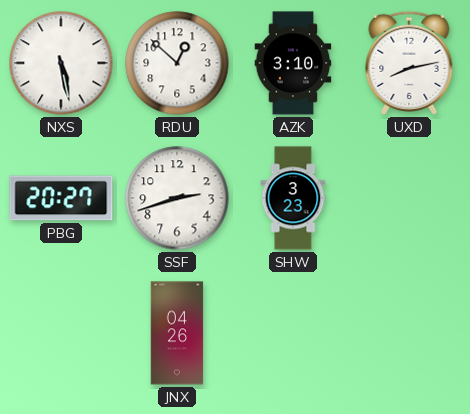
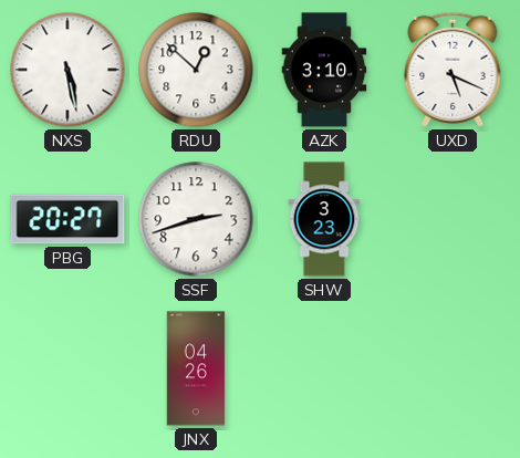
UXD: 8:13 -> 5:19 (453, 70)
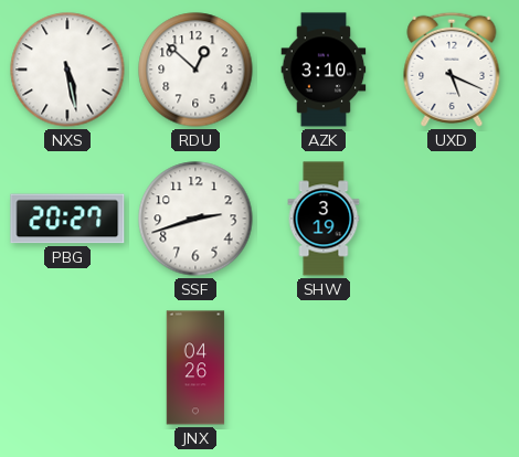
SHW: 3:23 -> 3:19 (324, 219)
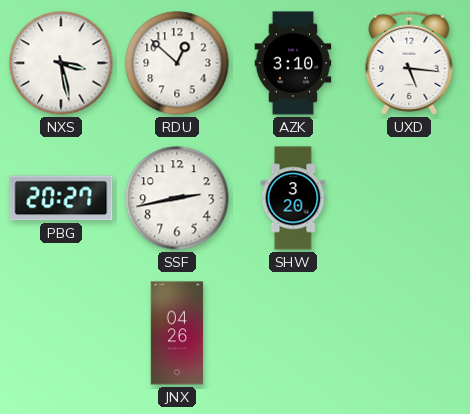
NXS: 5:28 -> 3:28 (61, 63)
UXD: 5:19 -> 5:16 (409, 63)
SSF: 2:42 -> 2:43 (177, 198)
SHW: 3:19 -> 3:20 (293, 198)
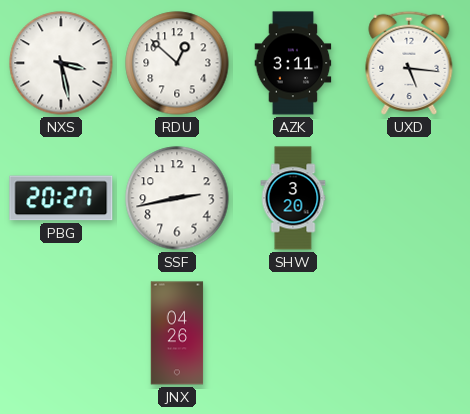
AZK: 3:10 -> 3:11 (293, 63)
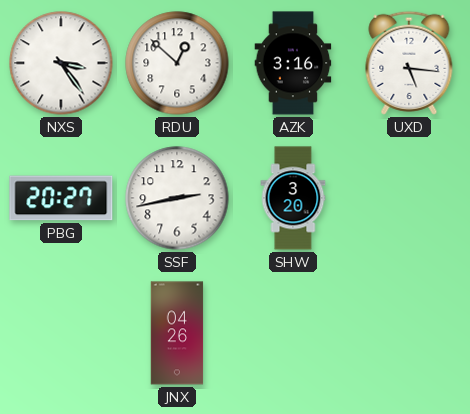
NXS: 3:28 -> 3:24 (61, 63)
AZK: 3:11 -> 3:16 (293, 63)
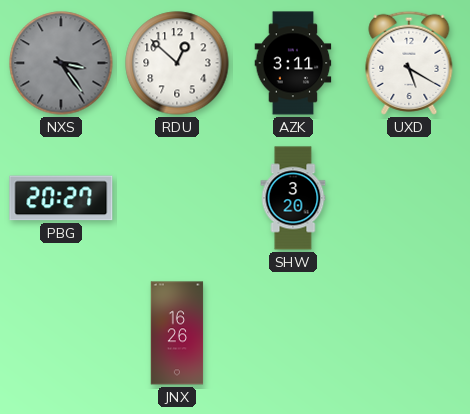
NXS dial: white -> grey (61, 63)
AZK: 3:16 -> 3:11 (293, 63)
UXD: 5:16 -> 5:20 (409, 63)
SSF: 2:43 -> none (177, 198)
JNX: 04:26 -> 16:26 (177, 333)
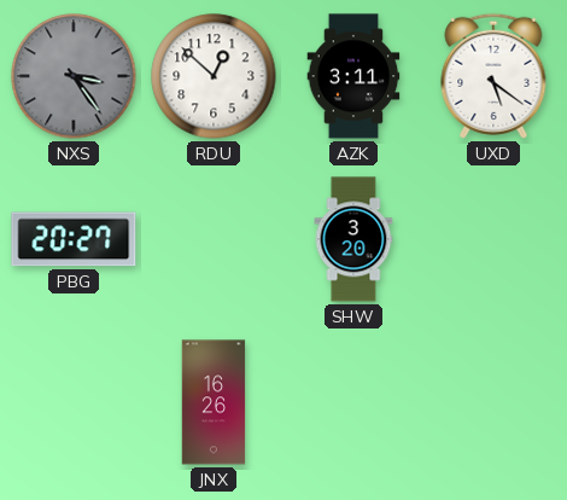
UXD: 5:20 -> 5:21 (493, 76)
